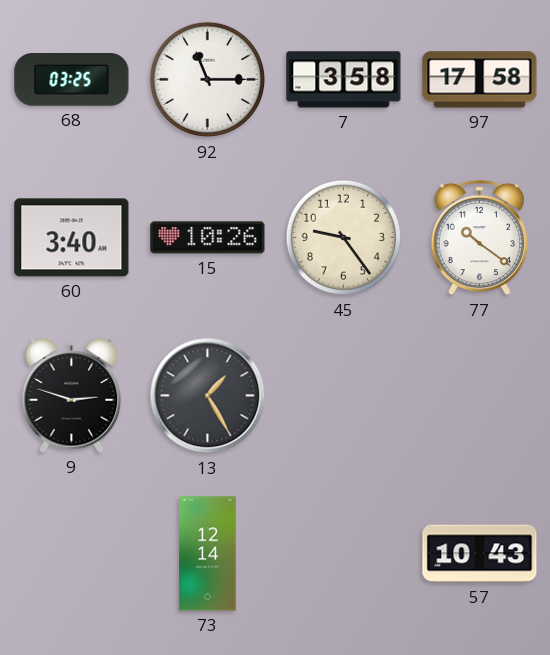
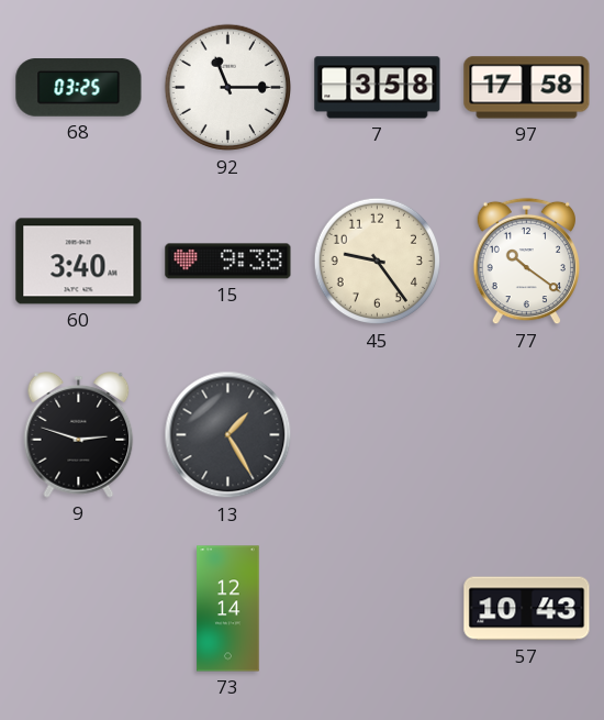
15: 10:26 -> 9:38 (228, 262)
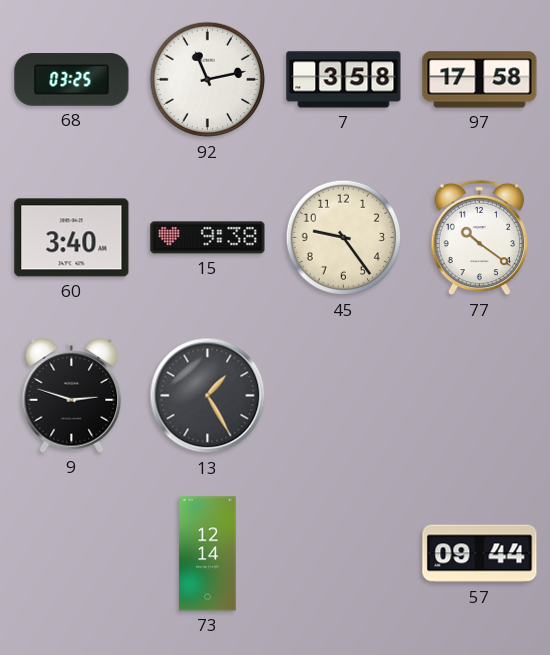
92: 11:15 -> 11:13 (208, 80)
57: 10:43 -> 09:44 (480, 554)
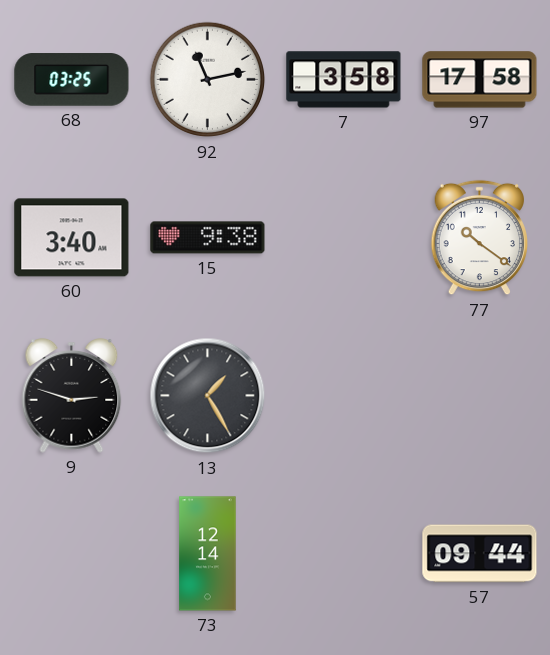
45: 9:24 -> none (344, 238)
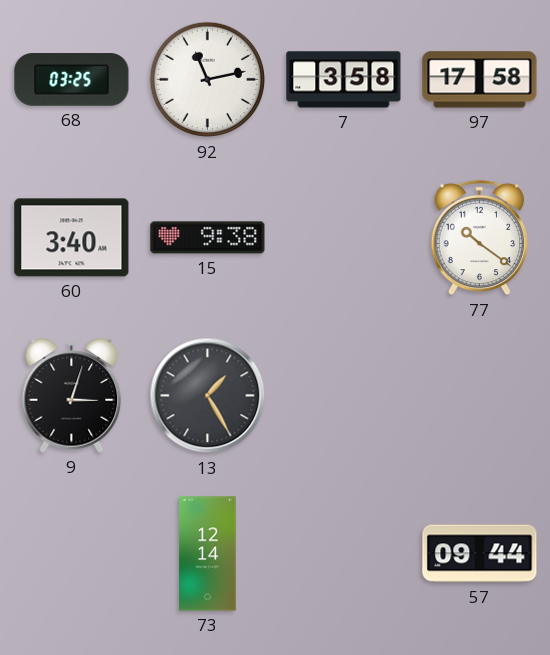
9: 2:48 -> 3:03 (72, 396)
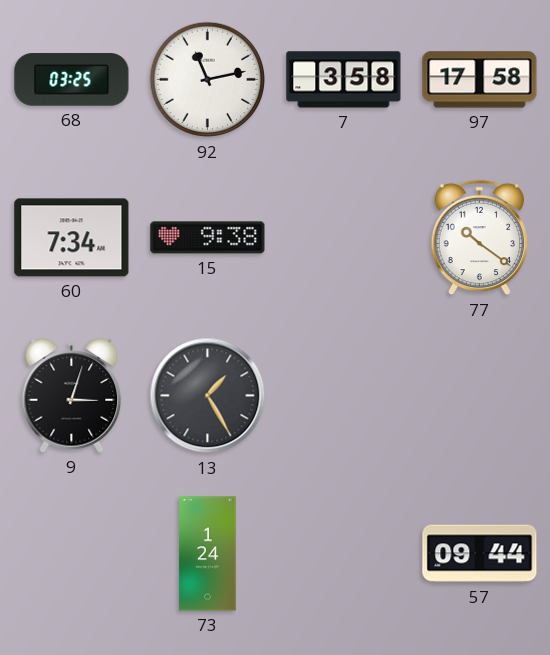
60: 3:40 -> 7:34 (72, 238)
73: 12:14 -> 1:24 (208, 554)
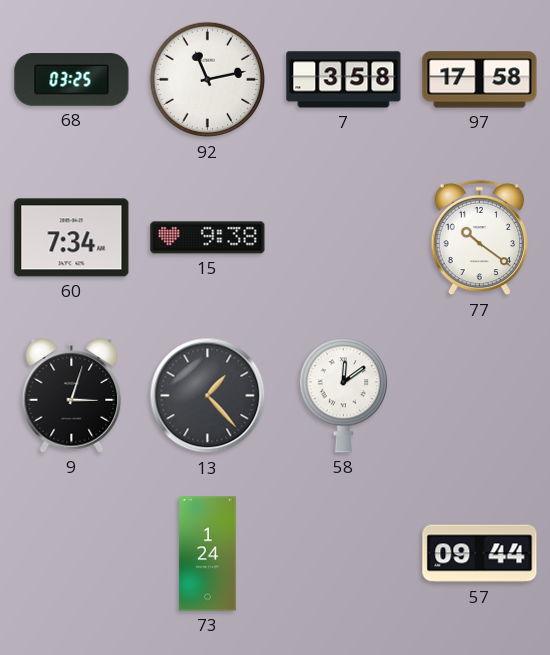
13: 1:25 -> 1:23 (208, 396)
58: none -> 12:09 (343, 396)
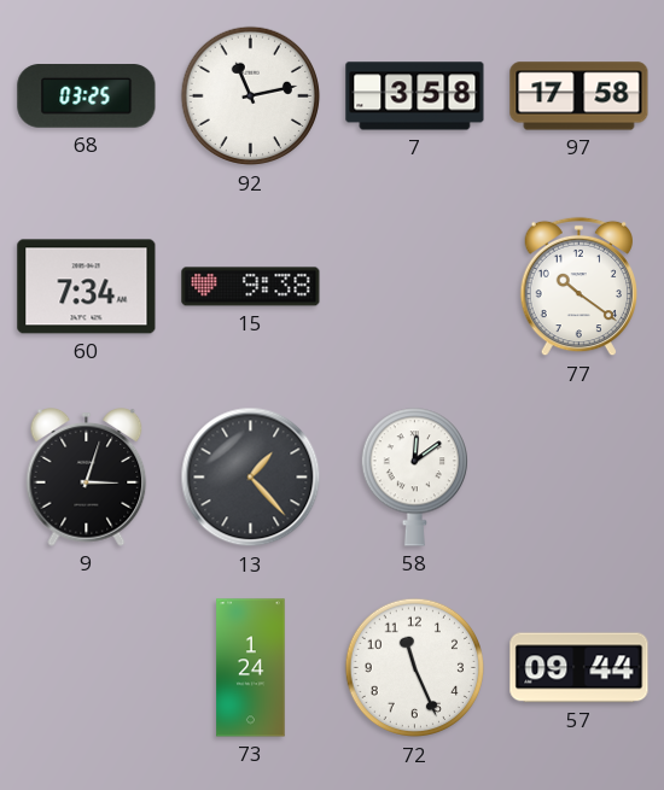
72: none -> 11:26 (415, 668)
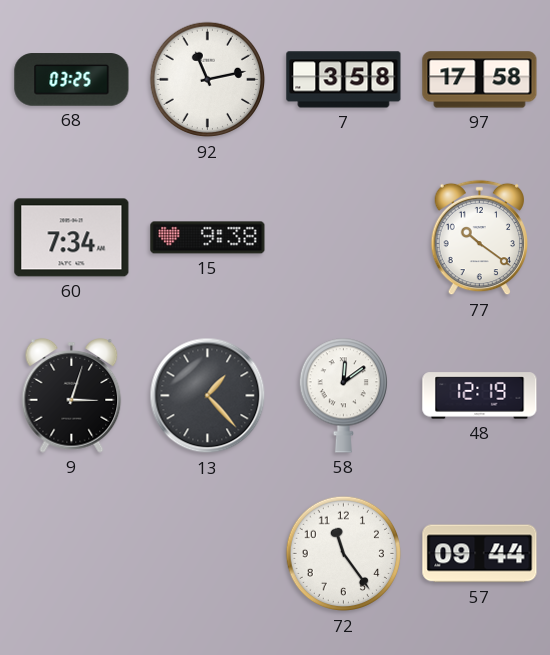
48: none -> 12:19 (480, 396)
73: 1:24 -> none (251, 668)
72: 11:26 -> 11:24 (344, 554)
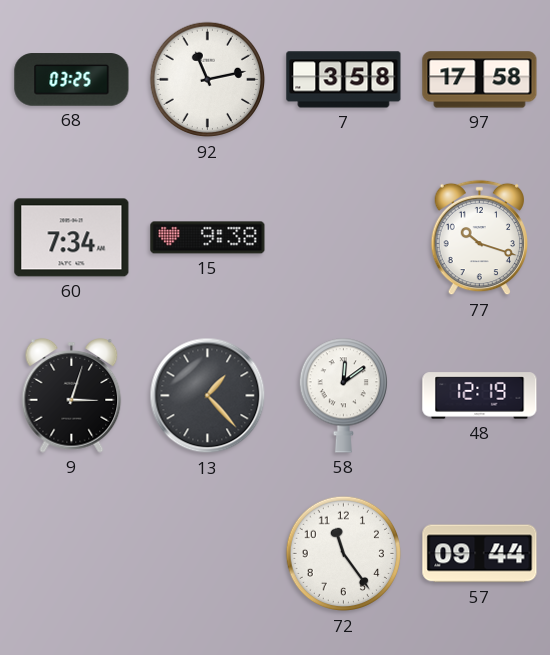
77: 10:21 -> 10:18 (479, 238)
